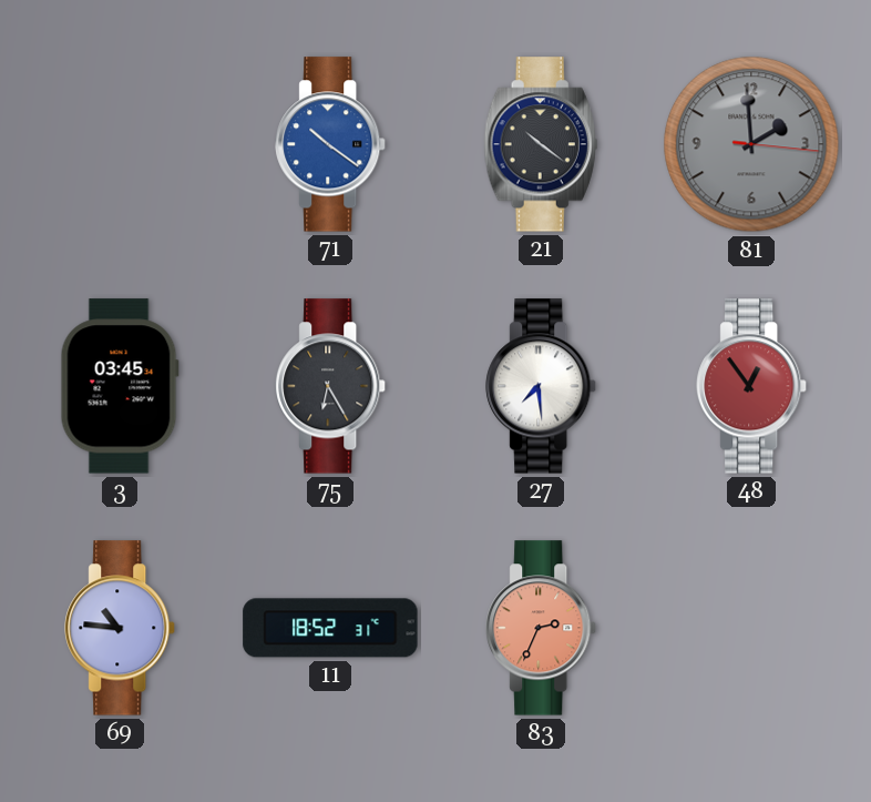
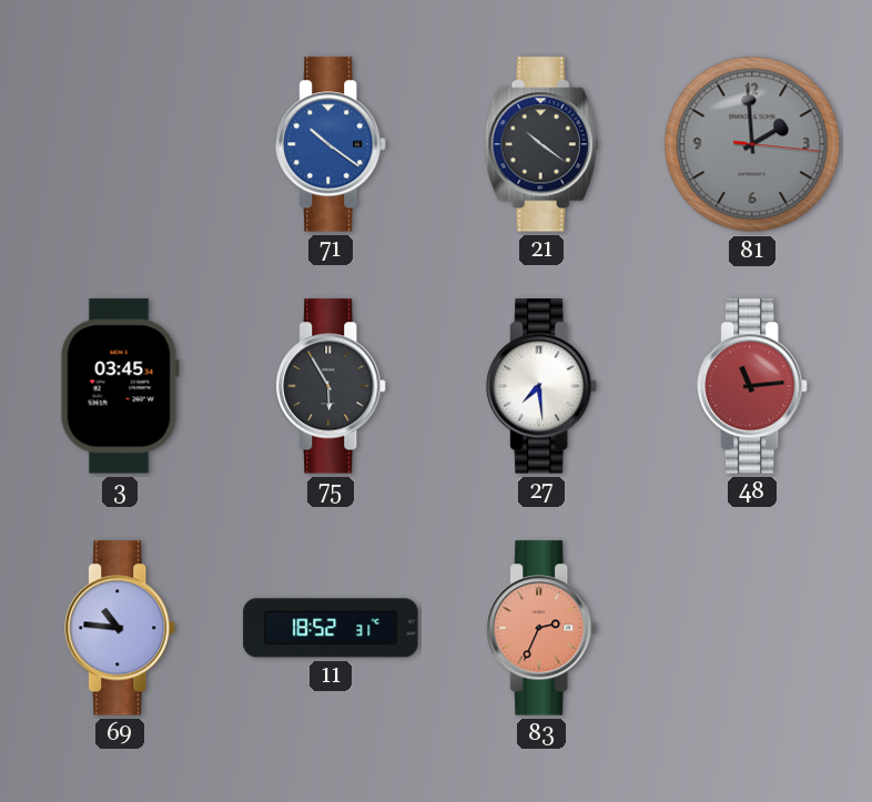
75: 6:25 -> 5:55 (332, 386)
48: 12:54 -> 11:14 (753, 386)
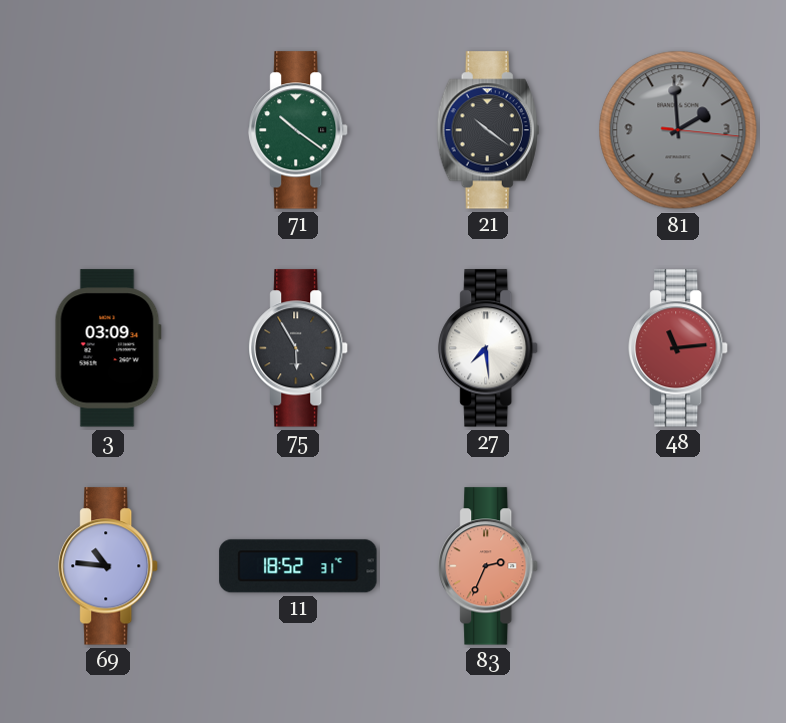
71 dial: blue -> green (299, 130)
3: 03:45 -> 03:09 (108, 348)
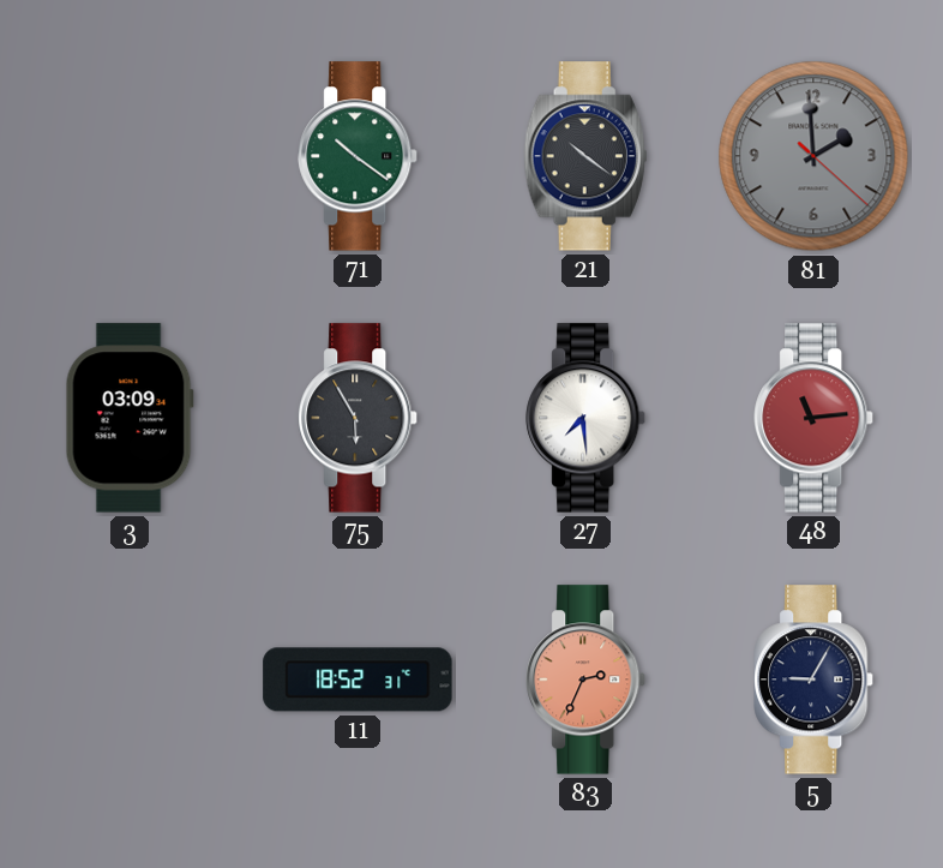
81: 1:59:16 -> 1:59:22 (813, 156)
69: 10:46 -> none (109, 566)
5: none -> 9:05 (815, 680)
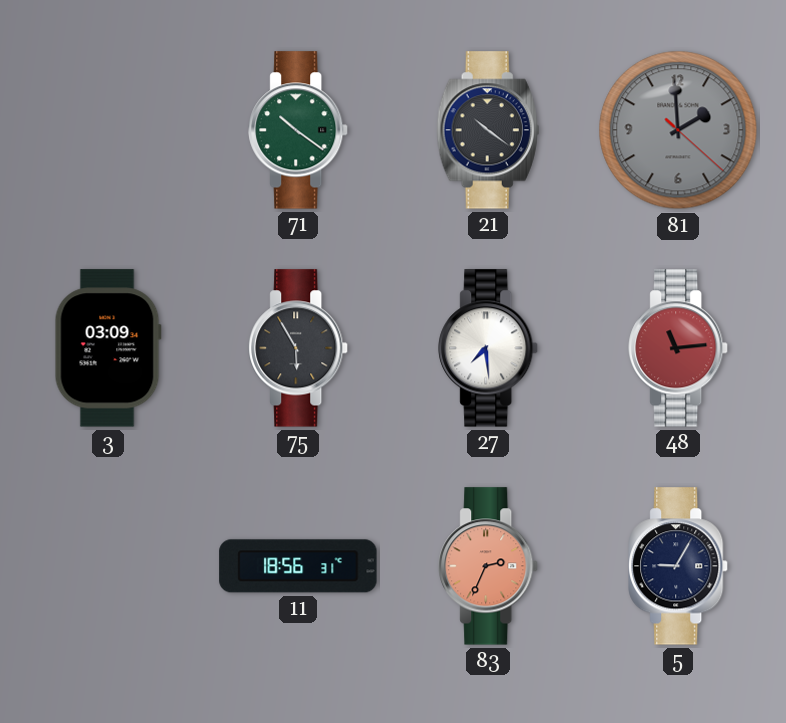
11: 18:52 -> 18:56 (298, 566)
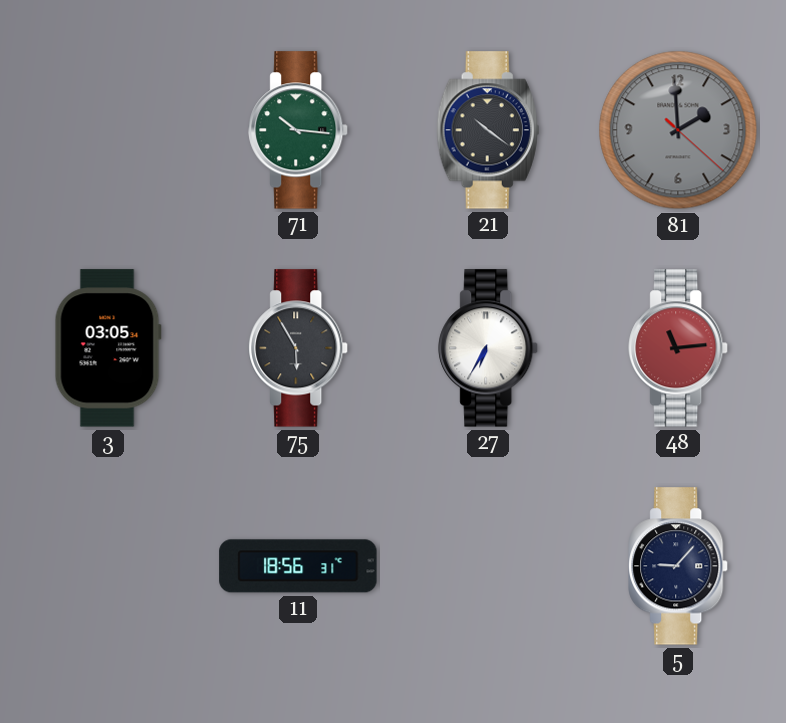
71: 10:21 -> 10:16 (299, 130)
3: 03:09 -> 03:05 (108, 348)
27: 7:29 -> 6:35 (489, 348)
83: 2:34 -> none (489, 566)
5: 9:05 -> 9:07 (679, 566)
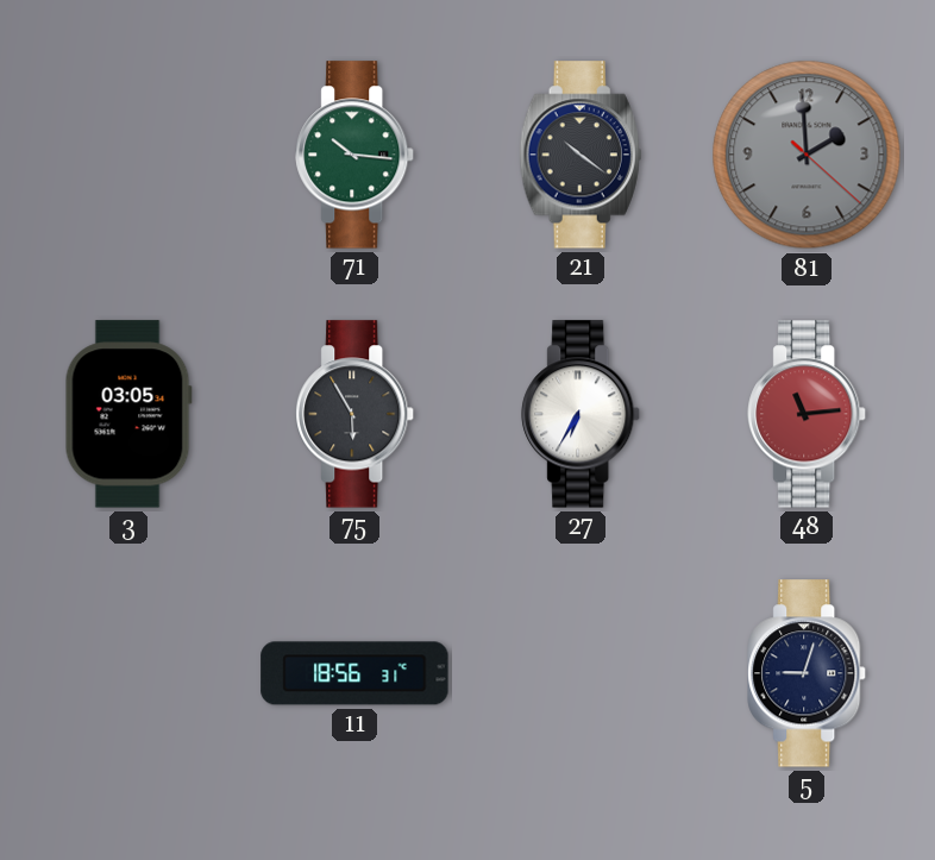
5: 9:07 -> 9:03 (808, 673)
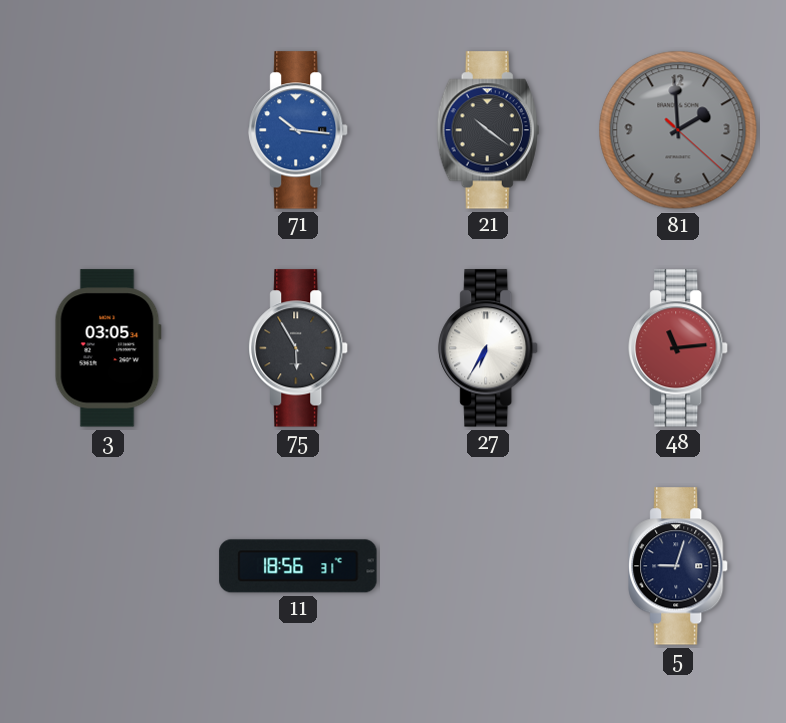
71 dial: green -> blue (299, 130)
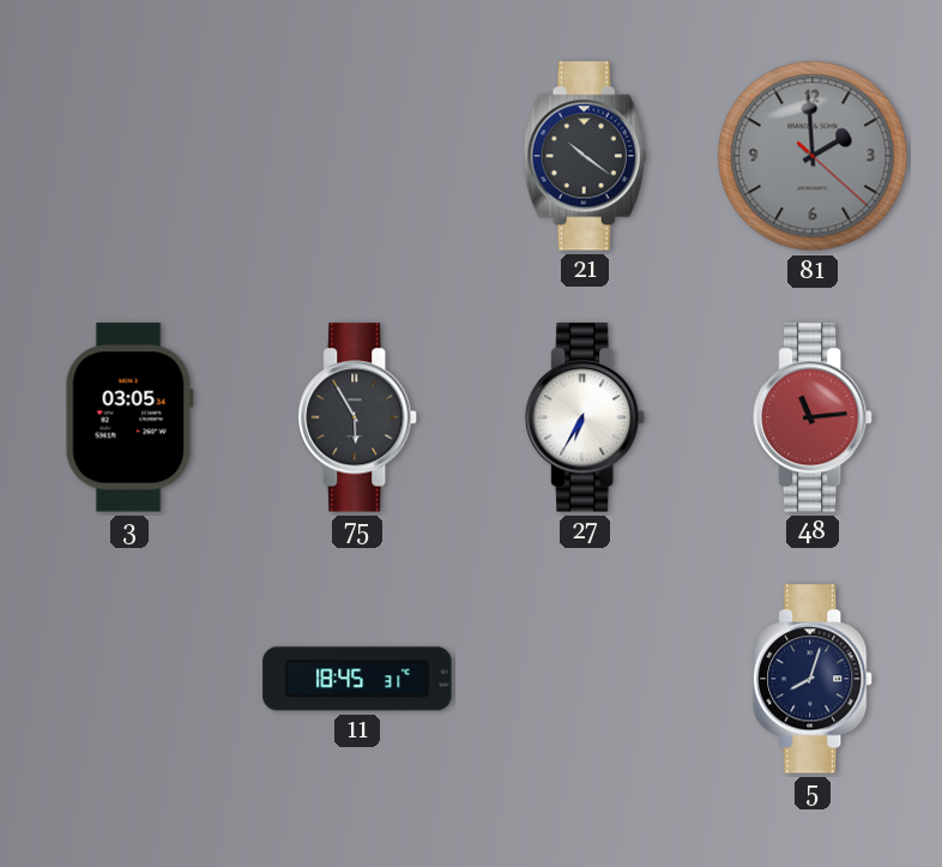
71: 10:16 -> none (299, 130)
11: 18:56 -> 18:45 (357, 679)
5: 9:03 -> 8:03 (814, 679)
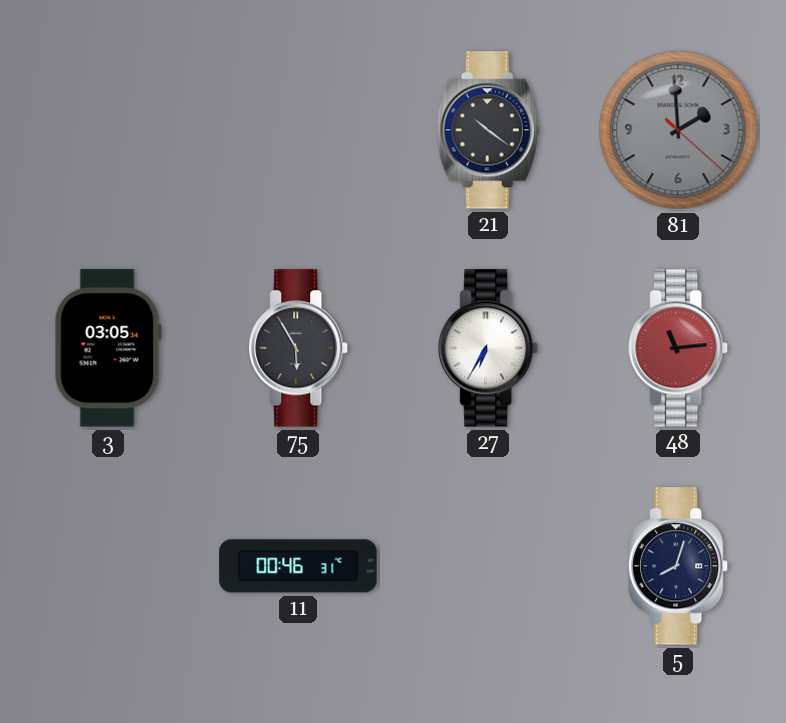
11: 18:45 -> 00:46 (298, 566)
